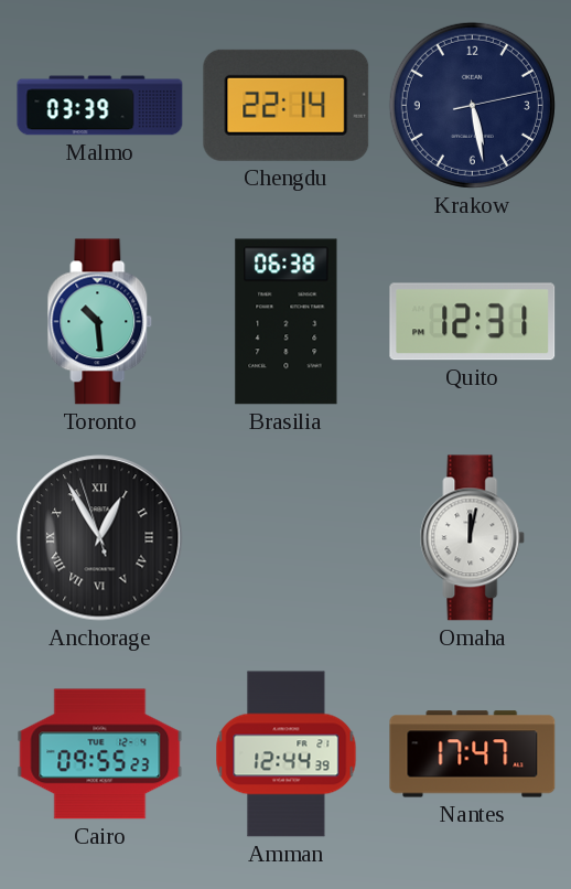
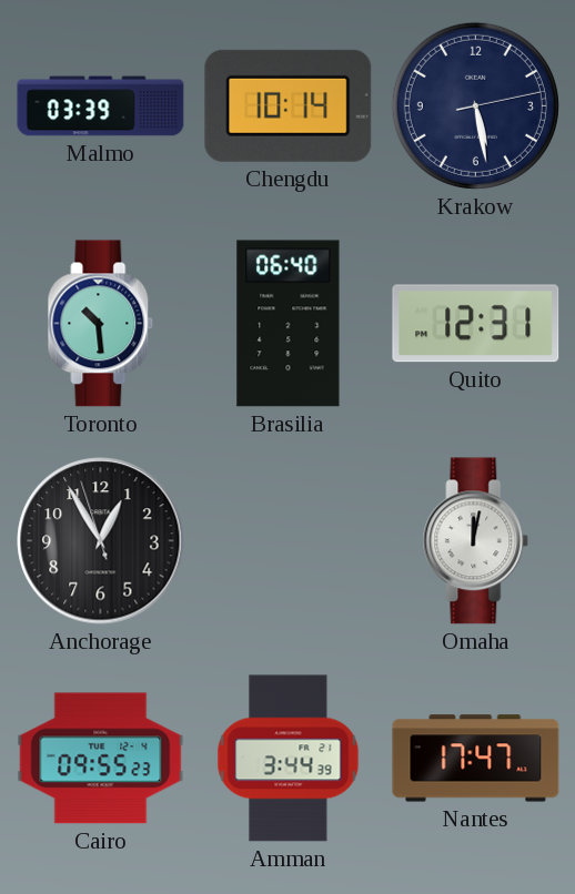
Chengdu: 22:14 -> 10:14 (289, 105)
Brasilia: 06:38 -> 06:40 (289, 324)
Anchorage numerals: Roman -> Arabic (101, 541)
Amman: 12:44 -> 3:44 (289, 759)
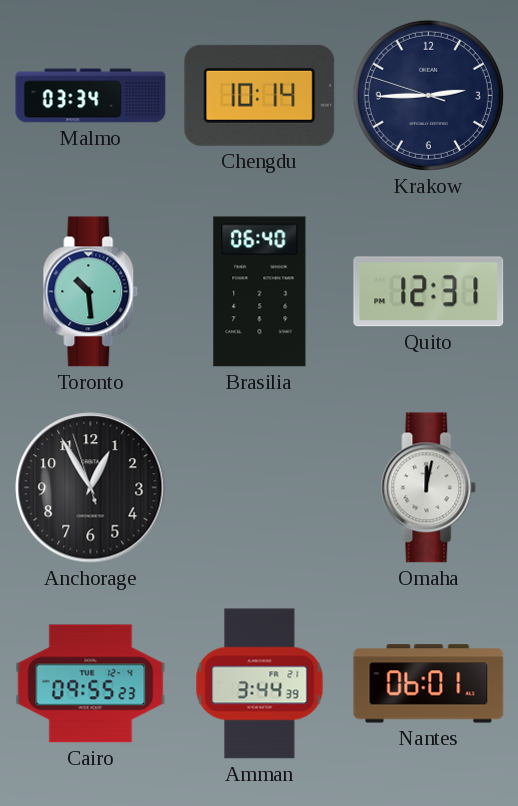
Malmo: 03:39 -> 03:34 (91, 96)
Krakow: 5:28 -> 2:44 (428, 95)
Nantes: 17:47 -> 06:01 (429, 684)
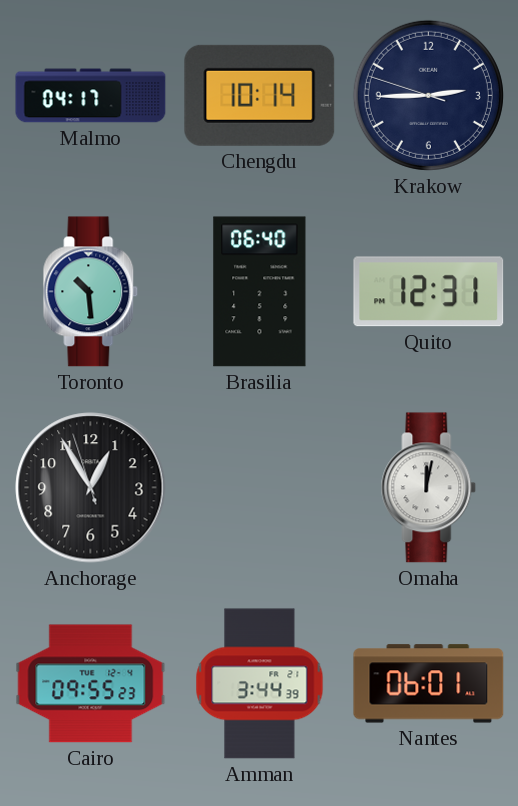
Malmo: 03:34 -> 04:17 (91, 96)
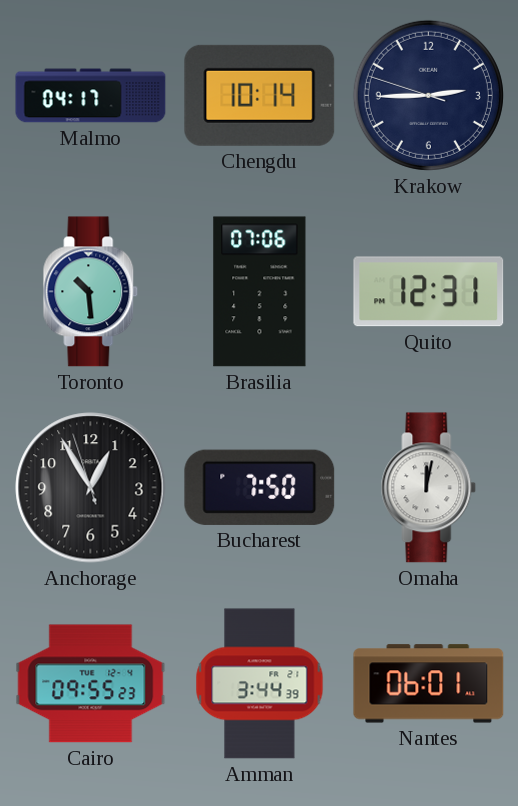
Brasilia: 06:40 -> 07:06 (260, 292)
Bucharest: none -> 7:50 (260, 487)
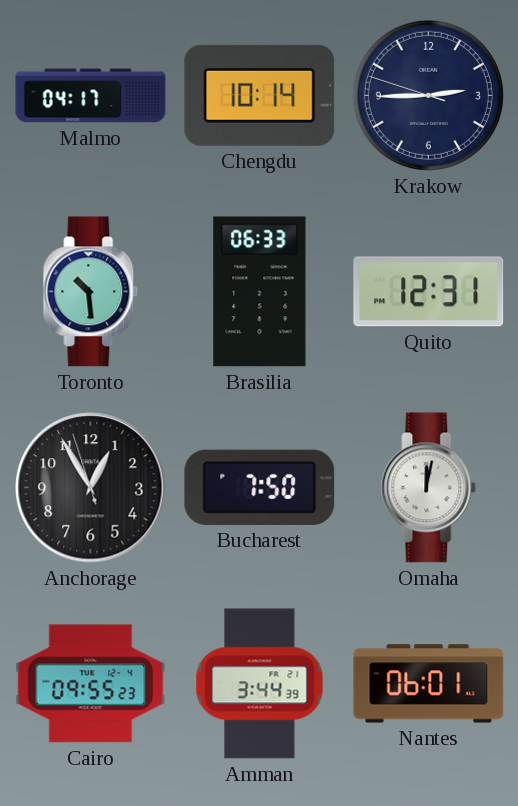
Brasilia: 07:06 -> 06:33 (260, 292)
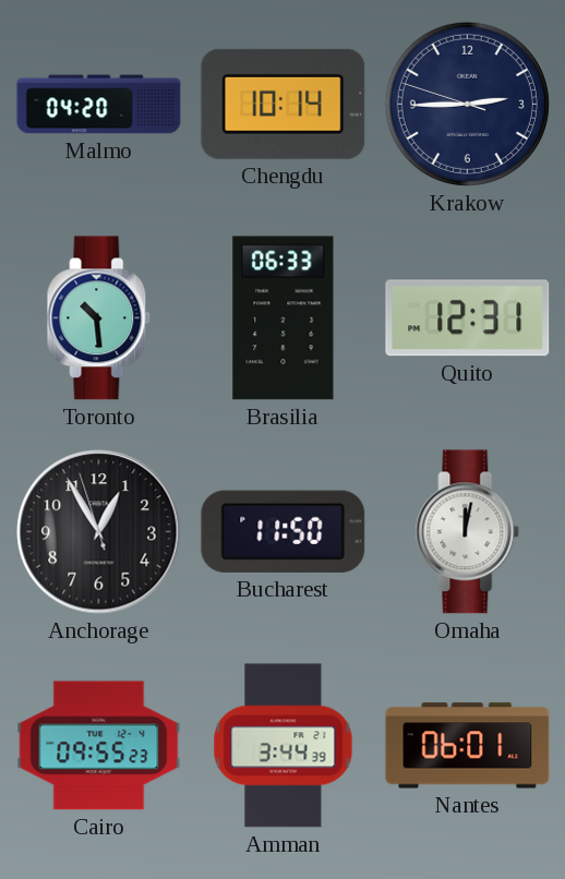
Malmo: 04:17 -> 04:20 (99, 105)
Bucharest: 7:50 -> 11:50 (284, 531)
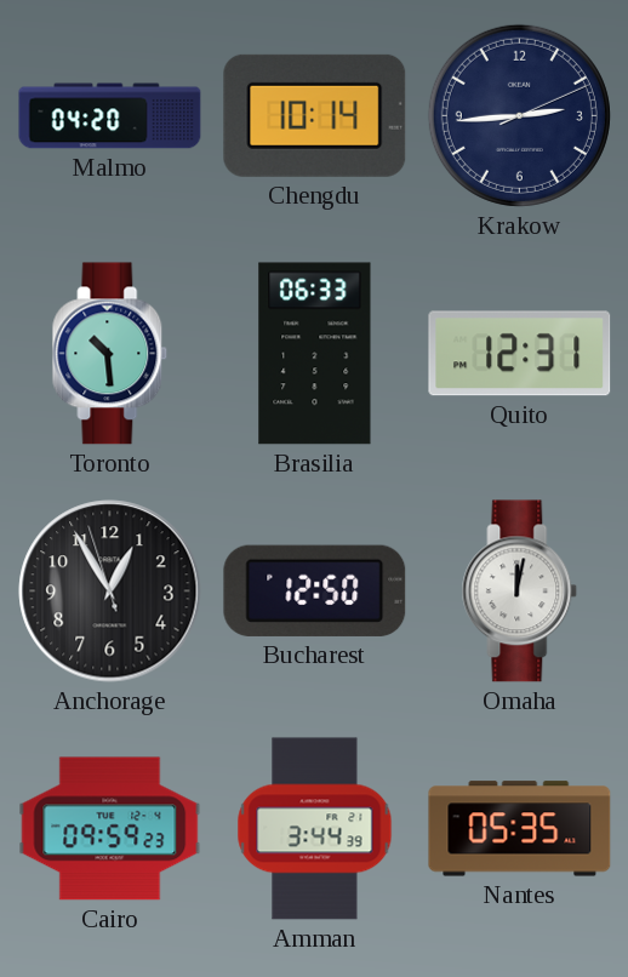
Krakow: 2:44:48 -> 2:44:11 (519, 115)
Bucharest: 11:50 -> 12:50 (315, 590)
Cairo: 09:55 -> 09:59 (110, 829)
Nantes: 06:01 -> 05:35 (520, 829)
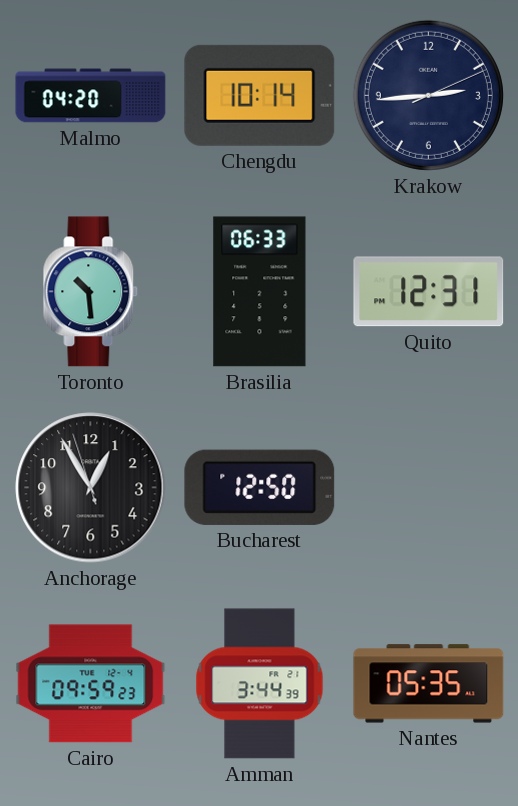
Omaha: 12:02 -> none (520, 592)
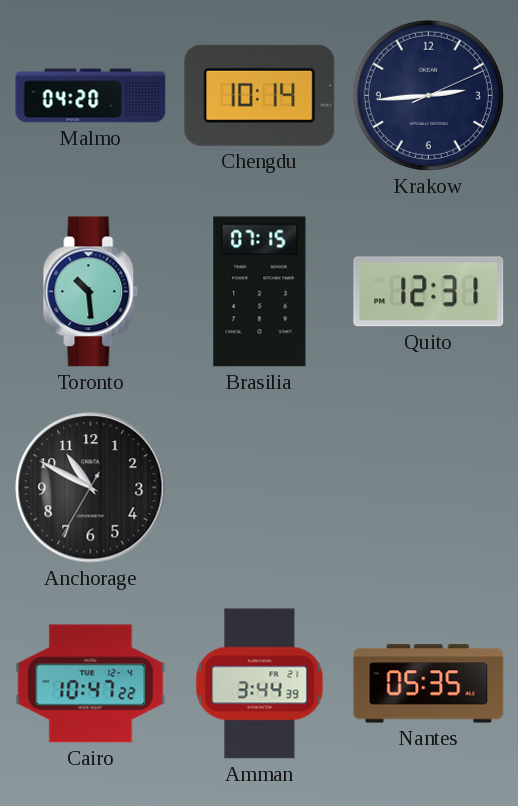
Brasilia: 06:33 -> 07:15 (260, 292)
Anchorage: 12:54 -> 10:49 (91, 488)
Bucharest: 12:50 -> none (260, 487)
Cairo: 09:59 -> 10:47 (91, 684)
